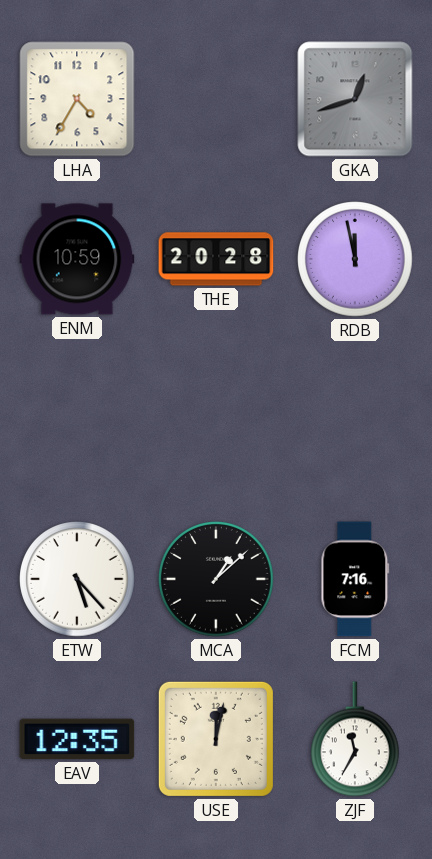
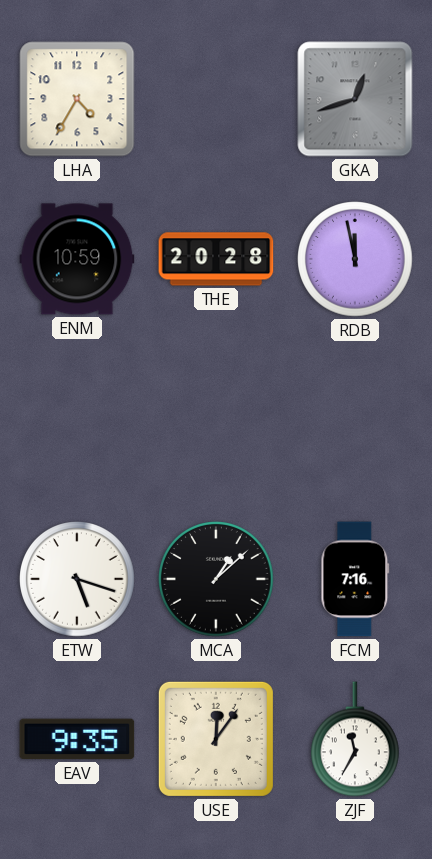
ETW: 5:23 -> 5:18 (78, 580)
EAV: 12:35 -> 9:35 (77, 739)
USE: 12:02 -> 12:06 (216, 739)
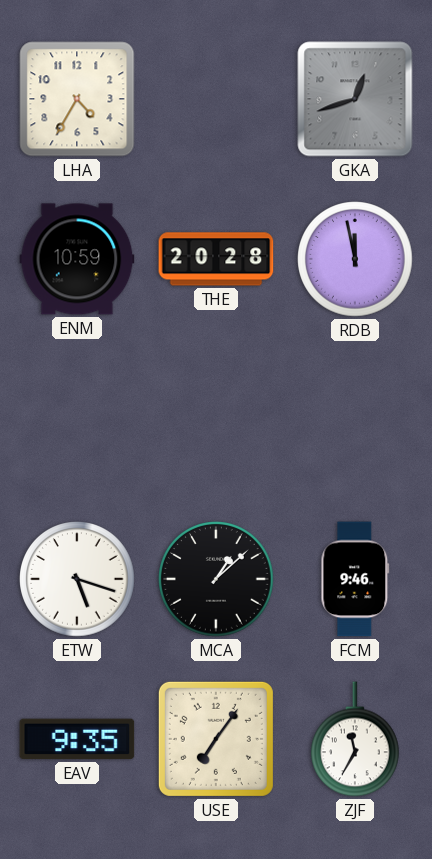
FCM: 7:16 -> 9:46 (355, 579)
USE: 12:06 -> 7:06 (216, 739)
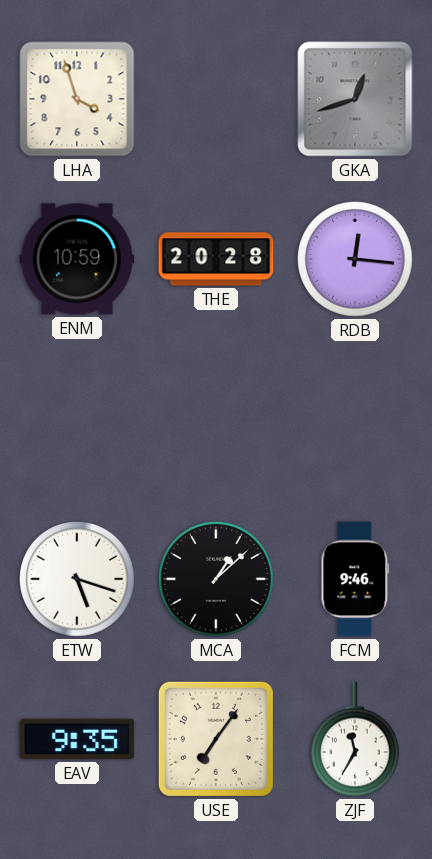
LHA: 4:35 -> 3:57 (77, 99)
RDB: 11:58 -> 12:16 (356, 260)
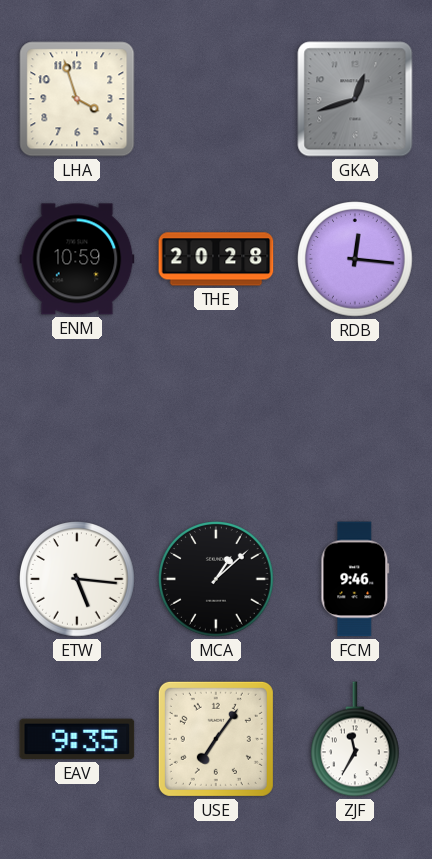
ETW: 5:18 -> 5:16 (78, 580)
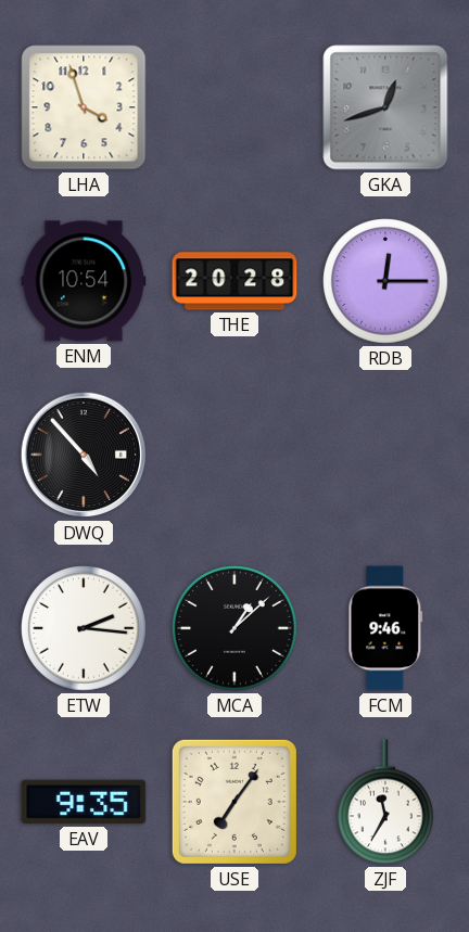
ENM: 10:59 -> 10:54 (84, 281)
RDB: 12:16 -> 12:15 (386, 282)
DWQ: none -> 4:53 (84, 455)
ETW: 5:16 -> 2:16 (85, 629)
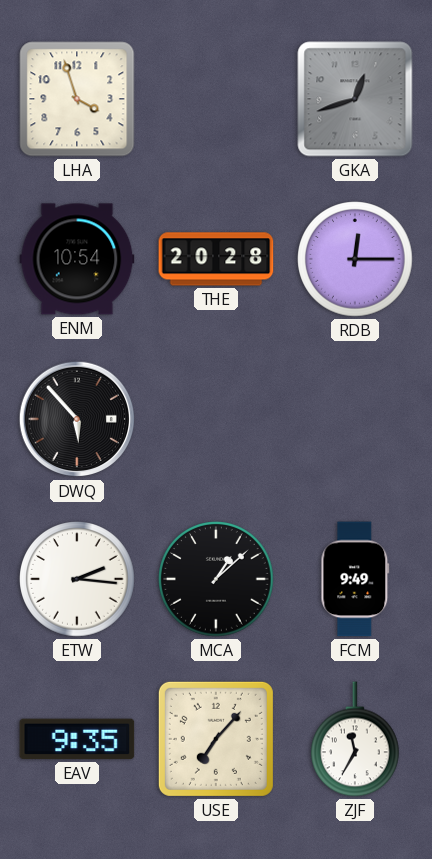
DWQ: 4:53 -> 5:53 (77, 419)
FCM: 9:46 -> 9:49 (355, 579)
USE: 7:06 -> 7:07 (216, 739)
